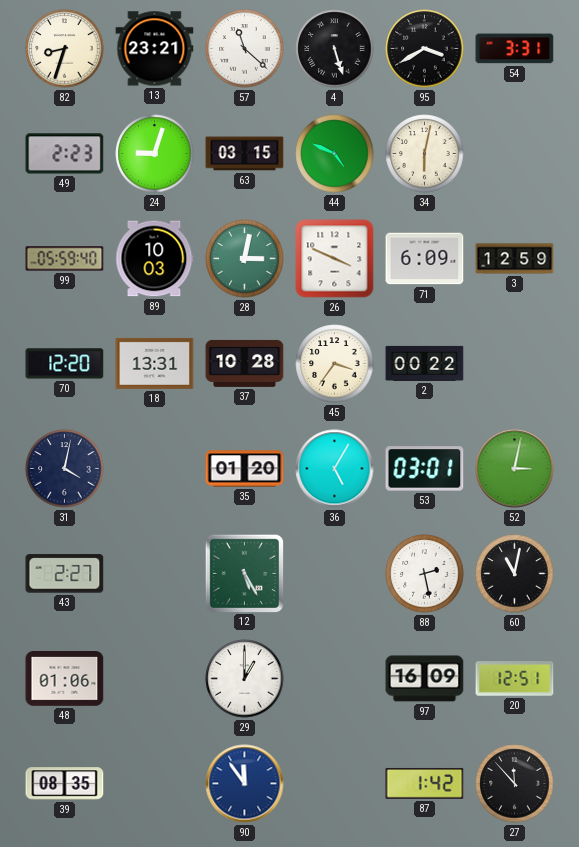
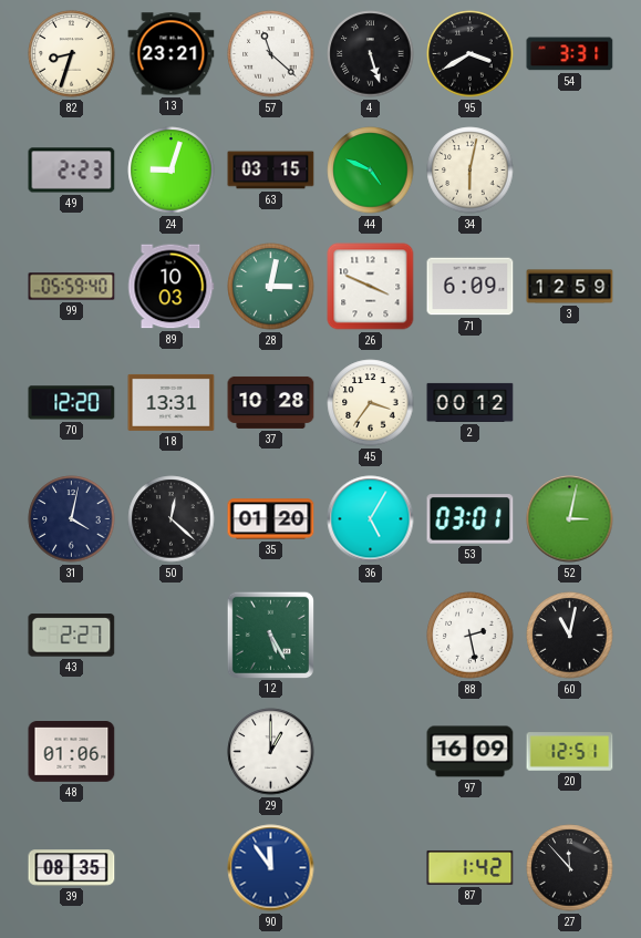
2: 00:22 -> 00:12 (471, 402)
50: none -> 12:22 (172, 519)
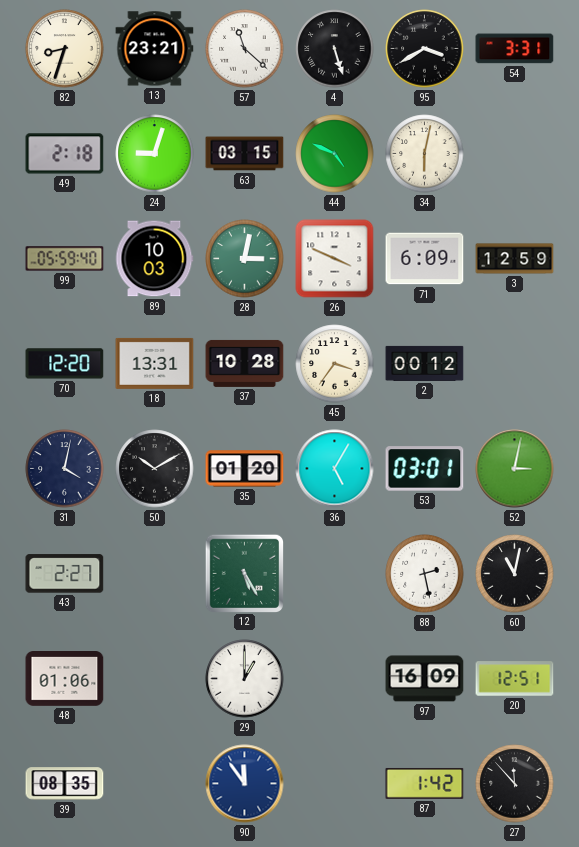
49: 2:23 -> 2:18 (65, 154)
50: 12:22 -> 10:10 (155, 469)
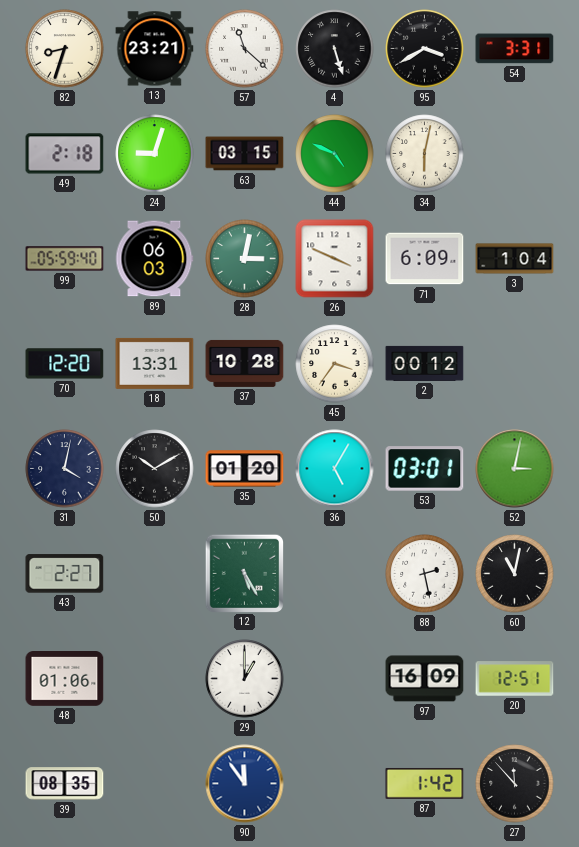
89: 10:03 -> 06:03 (155, 259)
3: 12:59 -> 1:04 (515, 259)
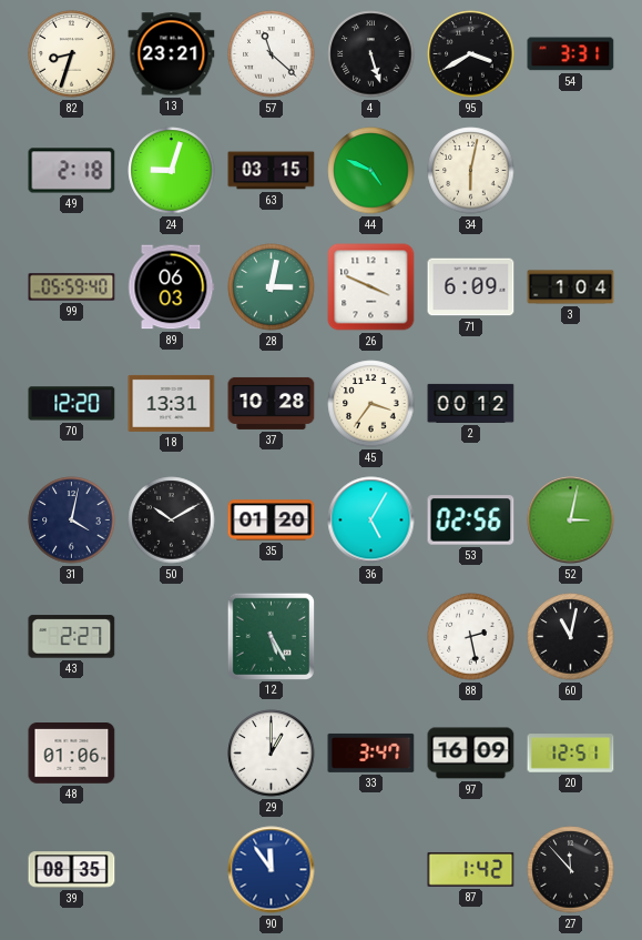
53: 03:01 -> 02:56 (471, 520)
33: none -> 3:47 (371, 752)
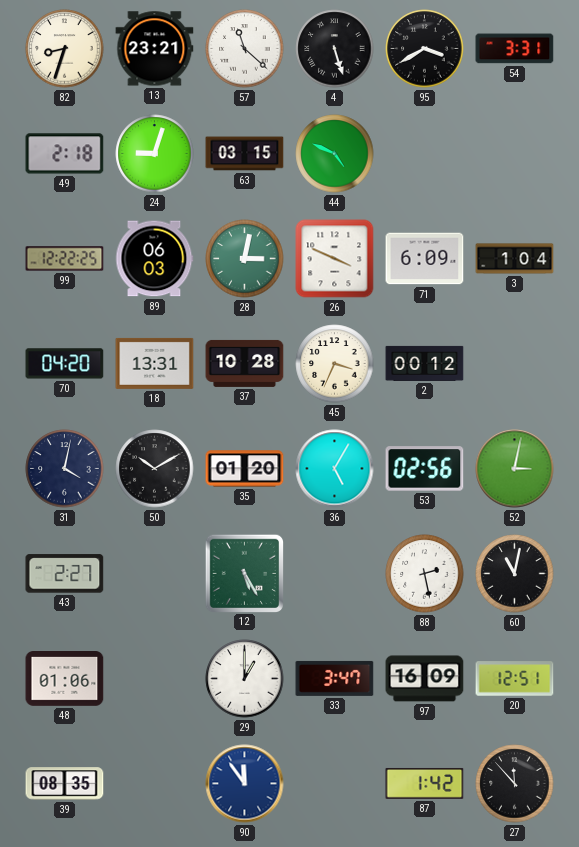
34: 6:02 -> none (471, 171)
99: 05:59 -> 12:22 (65, 259)
70: 12:20 -> 04:20 (65, 364)
45: 3:36 -> 3:34 (335, 364)
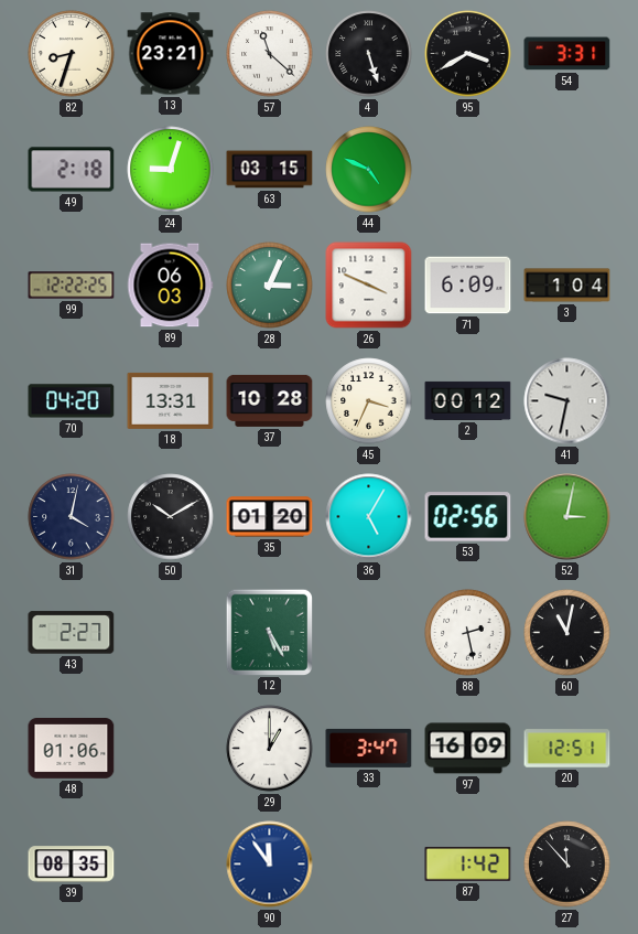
28: 3:02 -> 3:04 (270, 286)
41: none -> 9:32 (567, 401)
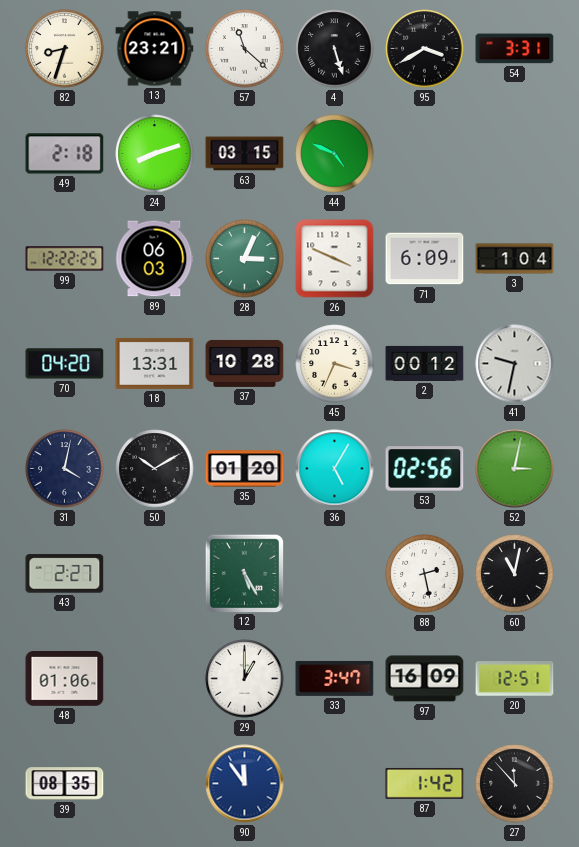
24: 9:03 -> 8:12 (155, 154)
